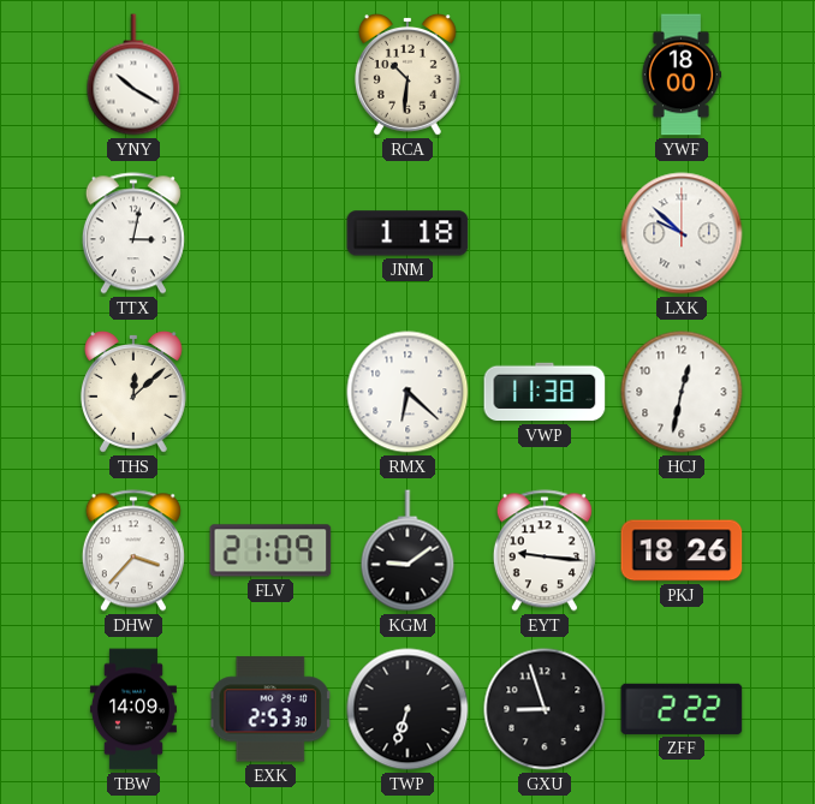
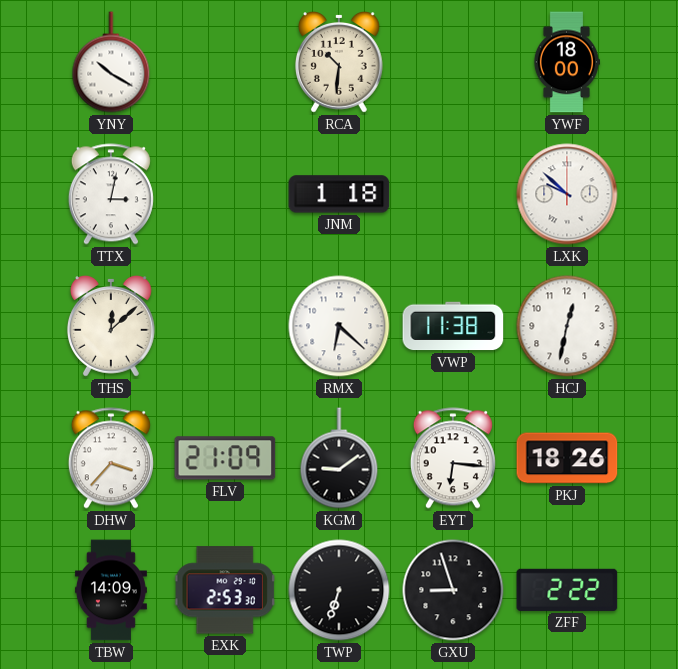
EYT: 9:16 -> 6:16 (453, 458)
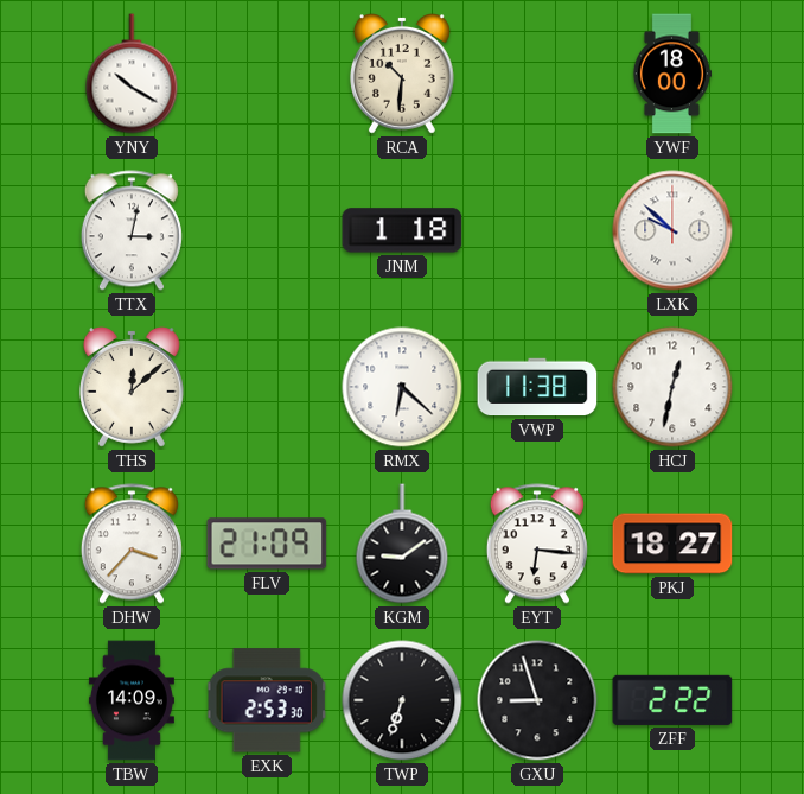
PKJ: 18:26 -> 18:27 (672, 544)
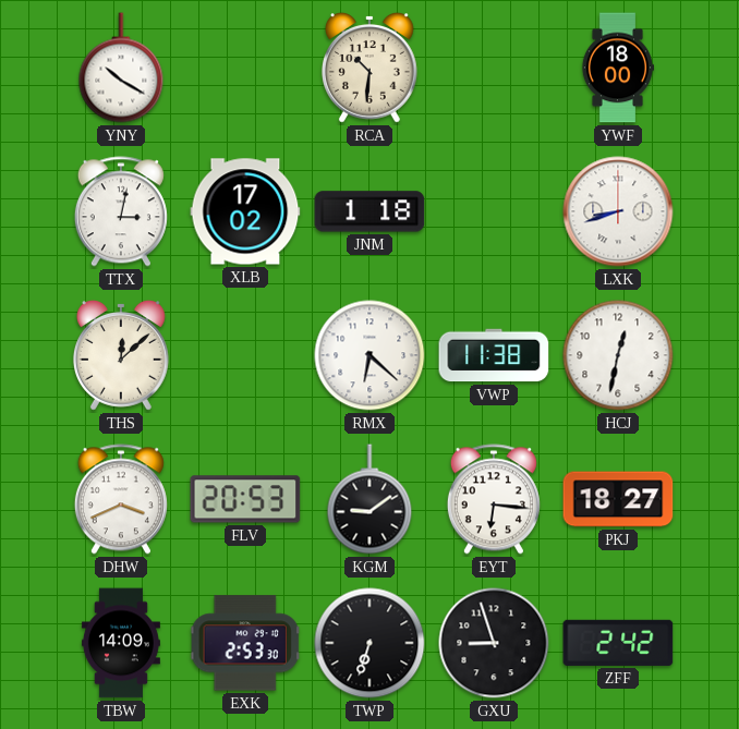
XLB: none -> 17:02 (245, 211)
LXK: 9:52 -> 8:42 (618, 211)
DHW: 3:37 -> 3:41 (121, 499)
FLV: 21:09 -> 20:53 (245, 499)
ZFF: 2:22 -> 2:42 (618, 643)
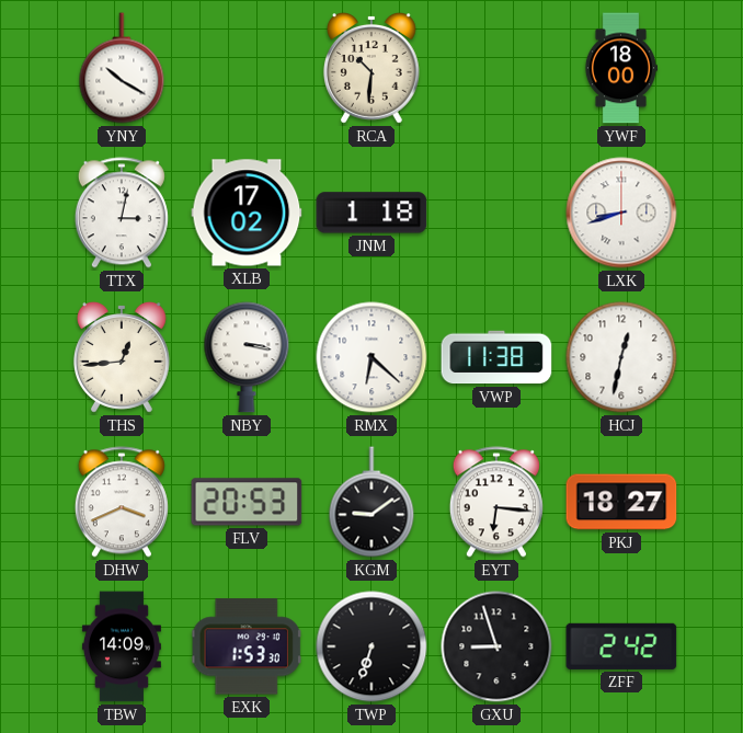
THS: 12:08 -> 12:44 (122, 358)
NBY: none -> 3:17 (247, 357)
EXK: 2:53 -> 1:53 (247, 646)
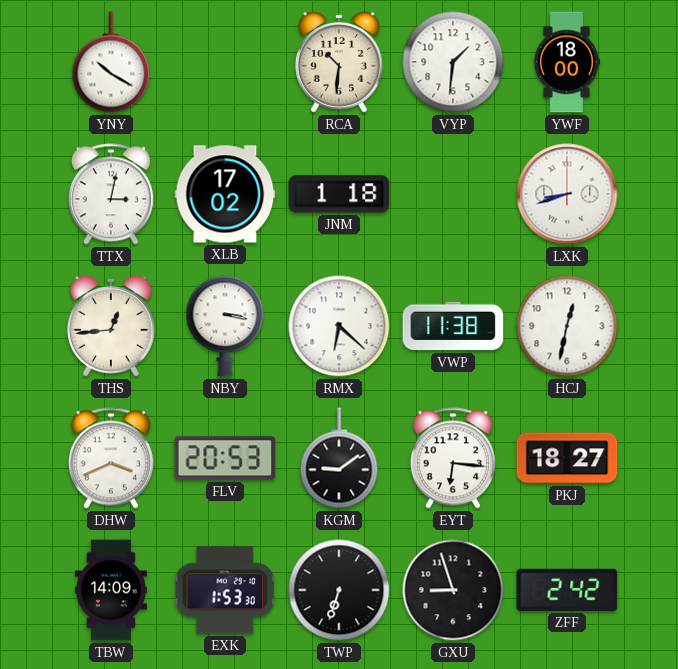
VYP: none -> 1:31 (453, 62)
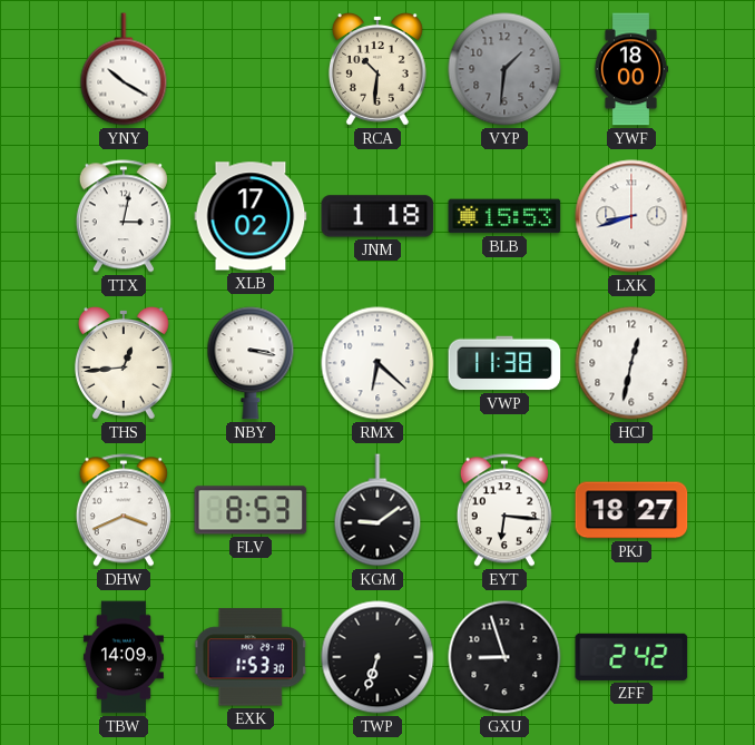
VYP dial: white -> grey (504, 69)
BLB: none -> 15:53 (504, 216)
FLV: 20:53 -> 8:53 (251, 510)
